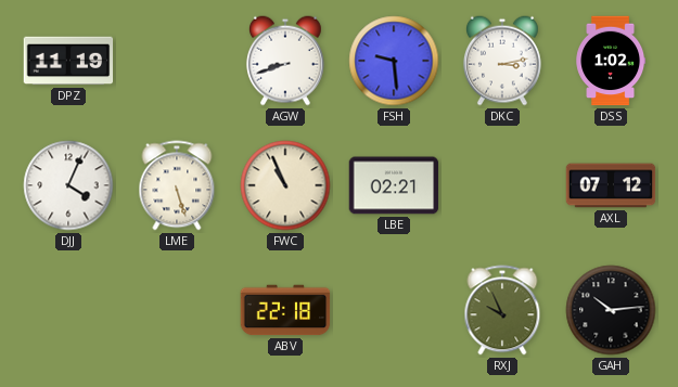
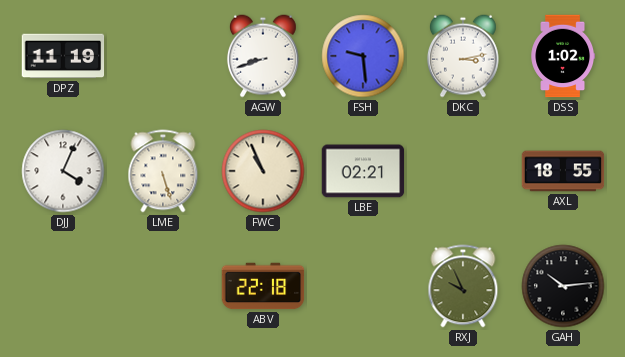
AXL: 07:12 -> 18:55 (563, 171)
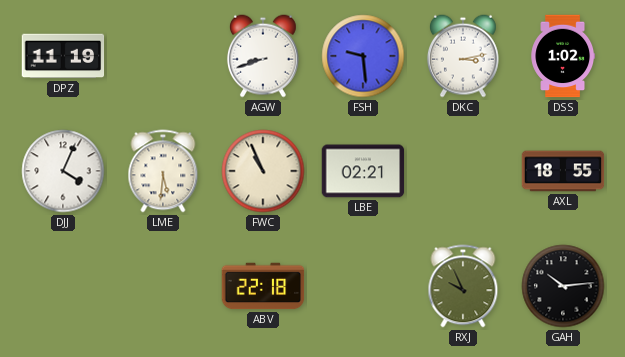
LME: 5:27 -> 5:31 (163, 171)
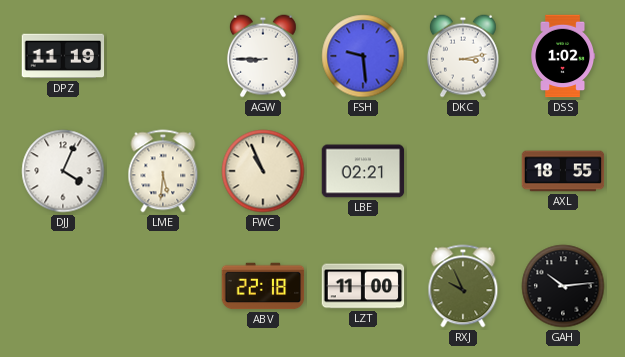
AGW: 8:42 -> 8:45 (263, 56)
LZT: none -> 11:00 (363, 286)
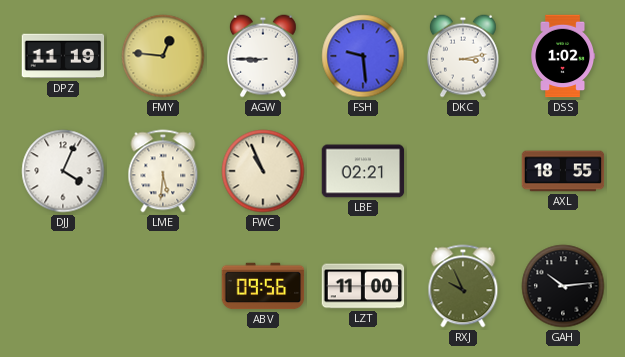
FMY: none -> 12:46 (163, 56)
ABV: 22:18 -> 09:56 (263, 286)
